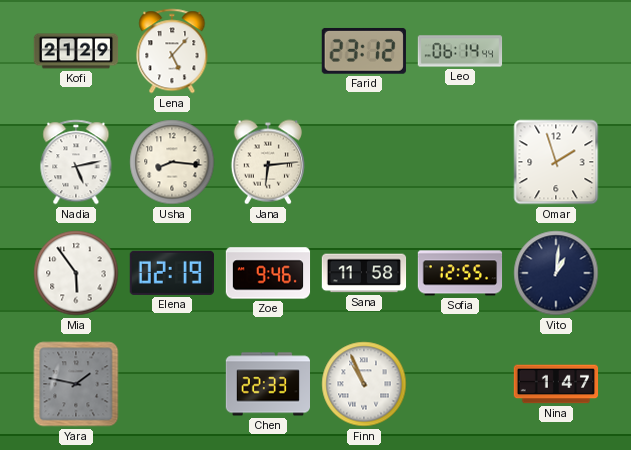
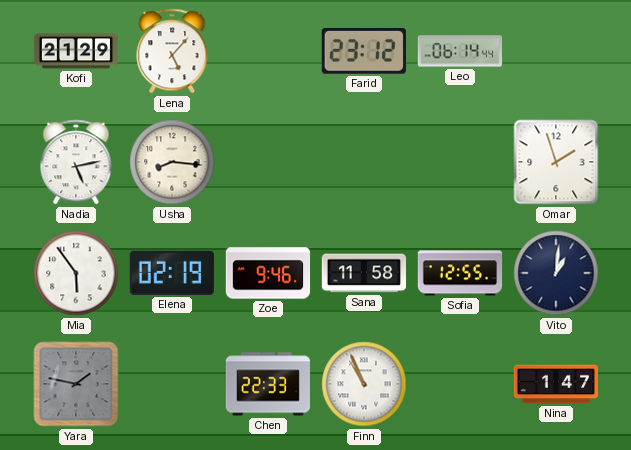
Jana: 6:14 -> none (268, 162)
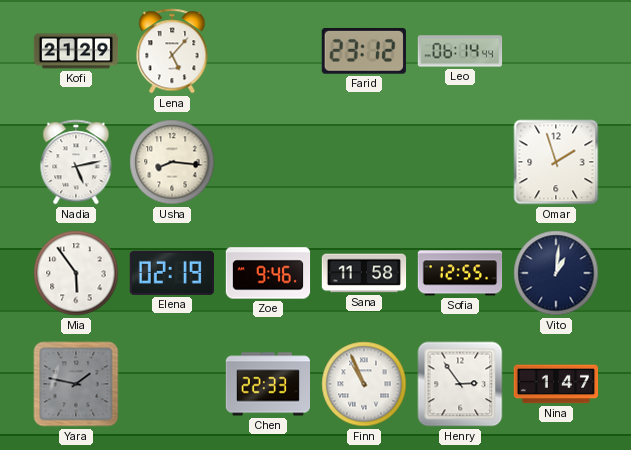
Henry: none -> 2:54 (460, 384)
